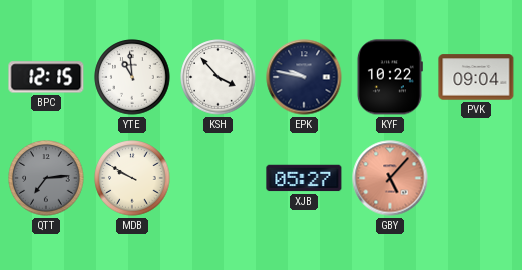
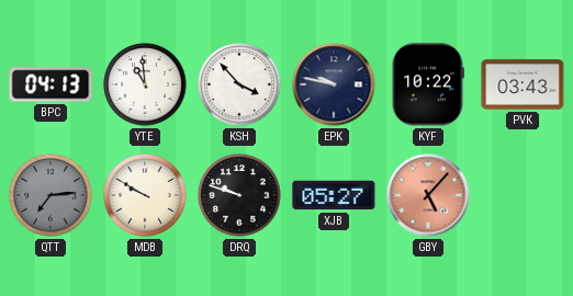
BPC: 12:15 -> 04:13 (50, 84)
PVK: 09:04 -> 03:43 (523, 84)
DRQ: none -> 9:48 (239, 195)
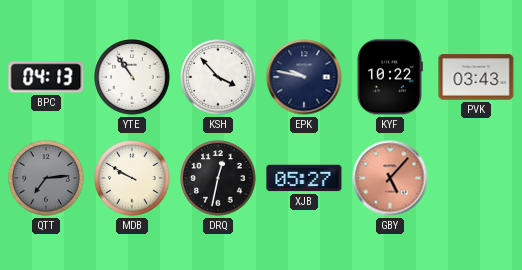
YTE: 10:59 -> 10:54 (132, 77)
DRQ: 9:48 -> 12:32 (218, 178)
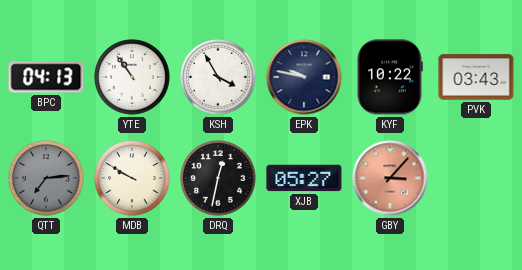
KSH: 3:53 -> 3:55 (218, 77)
GBY: 5:07 -> 3:07 (390, 178)
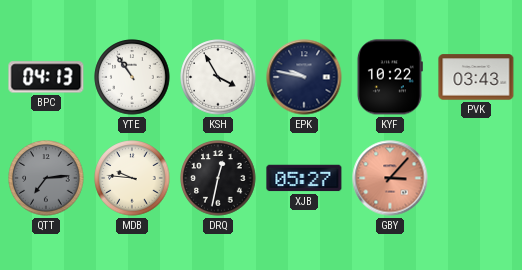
MDB: 9:50 -> 9:46 (132, 178)
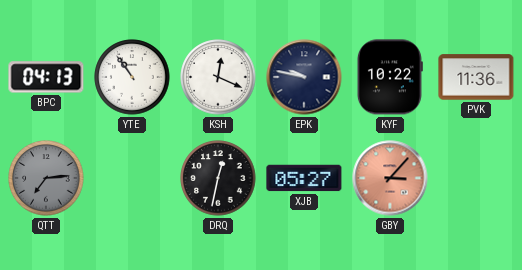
KSH: 3:55 -> 12:19 (218, 77)
PVK: 03:43 -> 11:36 (476, 77)
MDB: 9:46 -> none (132, 178)
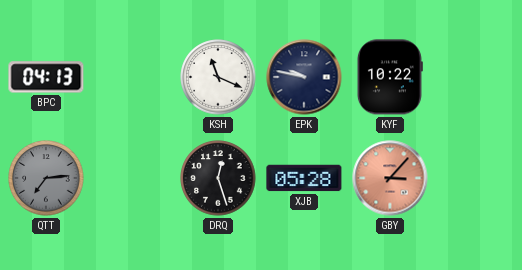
YTE: 10:54 -> none (132, 77)
KSH: 12:19 -> 11:19 (218, 77)
PVK: 11:36 -> none (476, 77)
DRQ: 12:32 -> 12:27 (218, 178)
XJB: 05:27 -> 05:28 (304, 178)
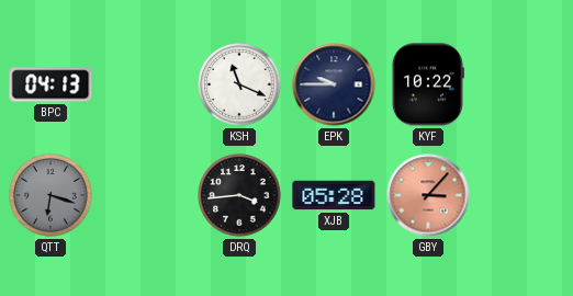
EPK: 9:47 -> 9:45 (334, 84)
QTT: 7:14 -> 6:18 (50, 195)
DRQ: 12:27 -> 3:44 (239, 195)
